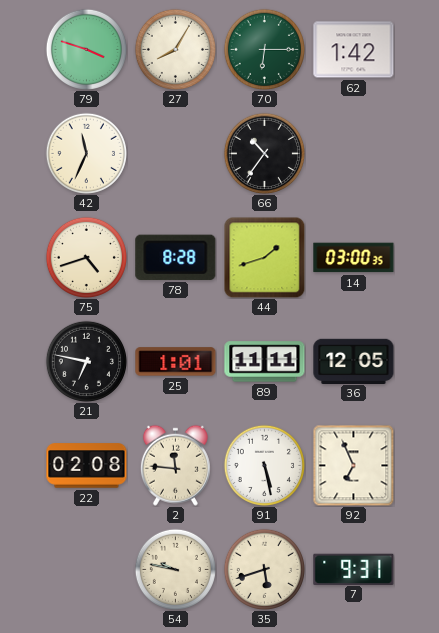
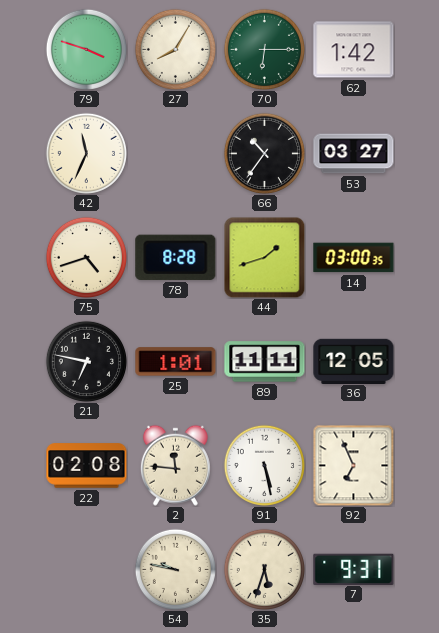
53: none -> 03:27 (354, 154)
35: 5:42 -> 5:33 (264, 569)
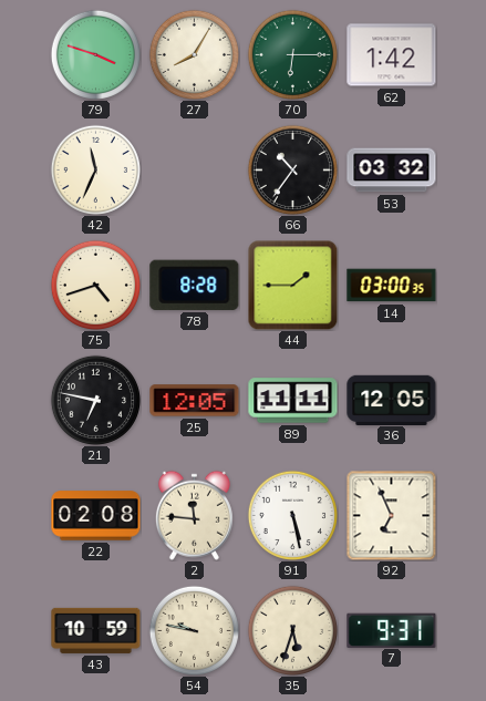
53: 03:27 -> 03:32 (392, 171)
44: 1:42 -> 1:45 (292, 285)
25: 1:01 -> 12:05 (195, 401)
43: none -> 10:59 (96, 630)
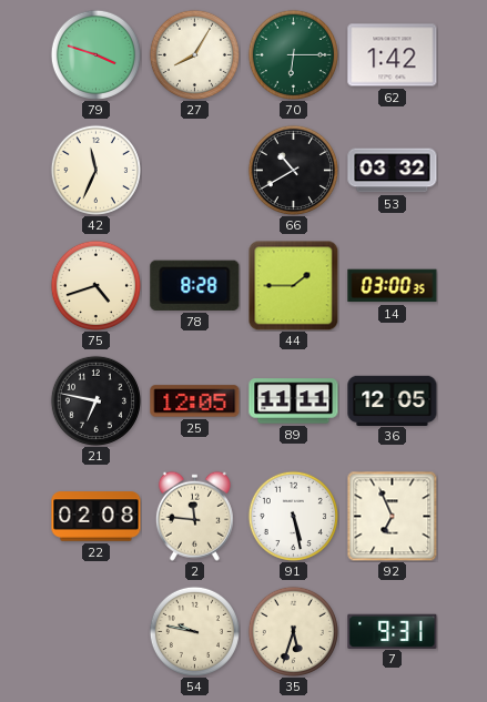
66: 10:36 -> 10:40 (293, 170)
43: 10:59 -> none (96, 630)
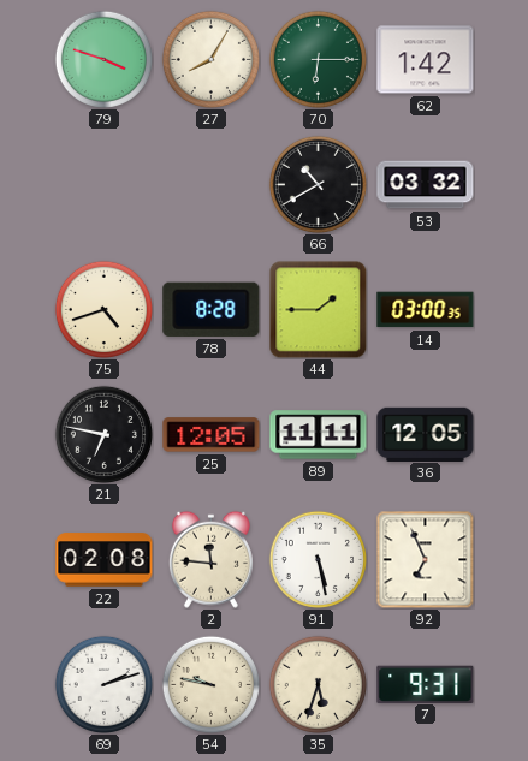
42: 11:34 -> none (95, 170)
69: none -> 2:12 (103, 684)
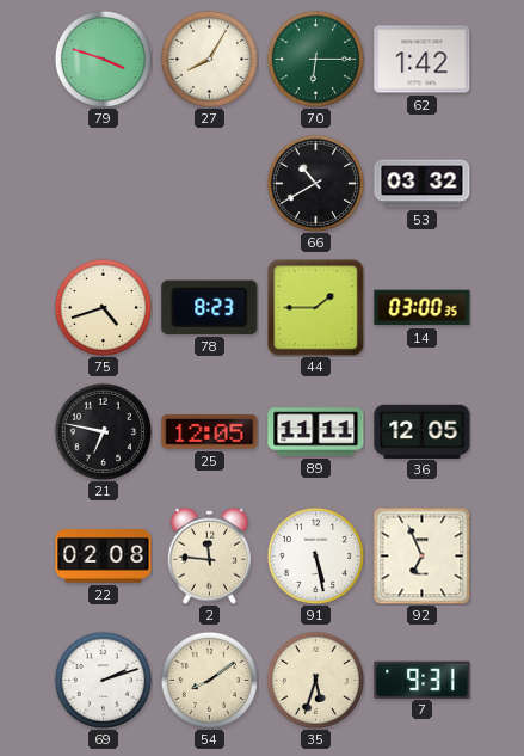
78: 8:28 -> 8:23 (210, 307)
54: 9:47 -> 8:09 (209, 680)
